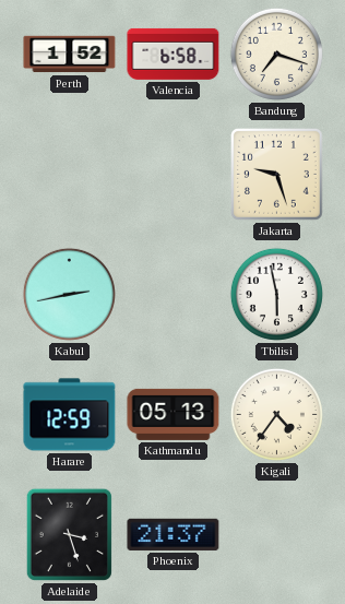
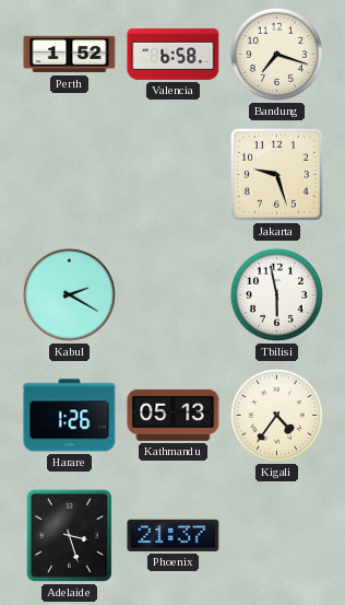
Kabul: 2:43 -> 2:20 (69, 294)
Harare: 12:59 -> 1:26 (70, 416)
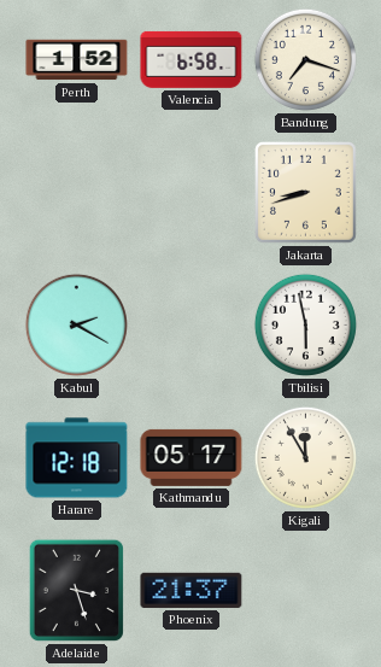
Jakarta: 9:27 -> 8:42 (305, 192)
Harare: 1:26 -> 12:18 (77, 458)
Kathmandu: 05:13 -> 05:17 (192, 457)
Kigali: 4:36 -> 11:55 (305, 457)
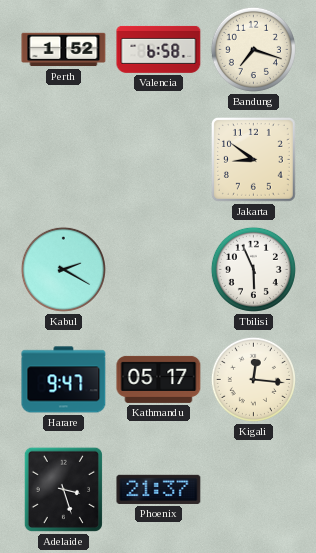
Jakarta: 8:42 -> 8:51 (253, 159)
Tbilisi: 5:58 -> 5:56 (253, 269)
Harare: 12:18 -> 9:47 (64, 380)
Kigali: 11:55 -> 12:16 (253, 379)
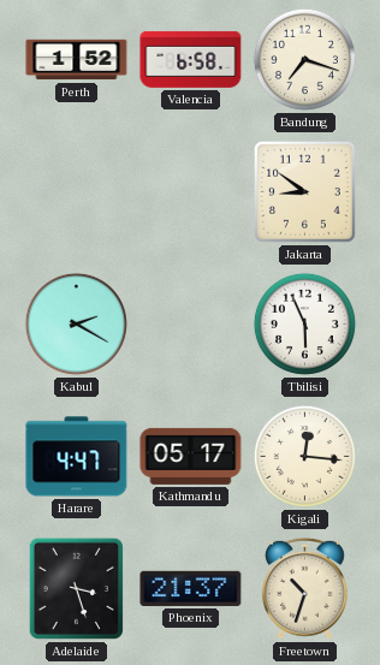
Harare: 9:47 -> 4:47 (77, 457)
Freetown: none -> 10:33 (304, 588)
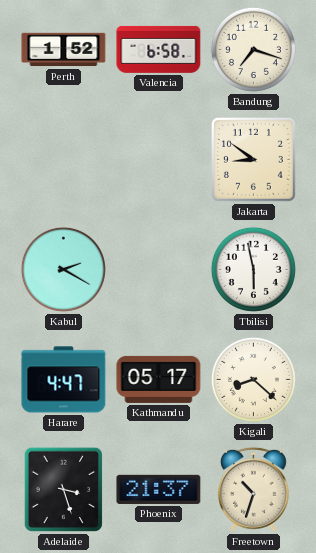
Tbilisi: 5:56 -> 5:58 (253, 269)
Kigali: 12:16 -> 8:22 (253, 379)
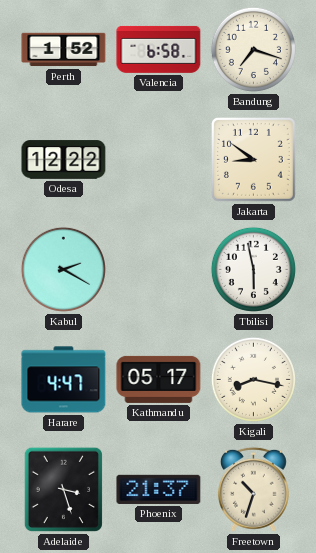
Odesa: none -> 12:22 (64, 160)
Kigali: 8:22 -> 8:17 (253, 379)
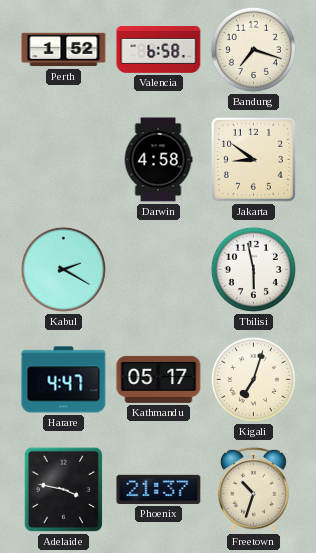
Odesa: 12:22 -> none (64, 160)
Darwin: none -> 4:58 (158, 160)
Kigali: 8:17 -> 7:03 (253, 379)
Adelaide: 3:27 -> 3:47 (63, 489)
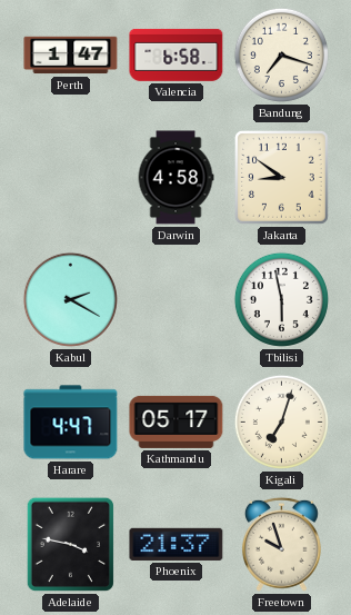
Perth: 1:52 -> 1:47 (71, 56)
Freetown: 10:33 -> 9:57 (281, 544)
